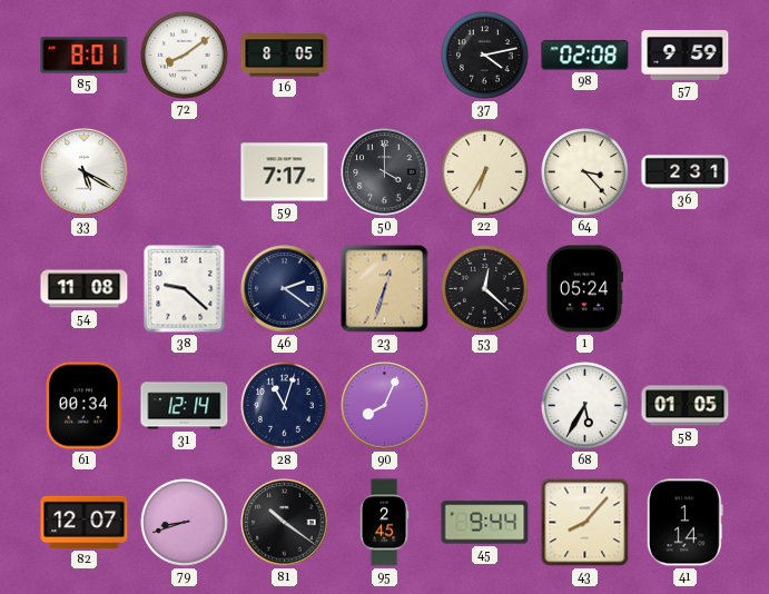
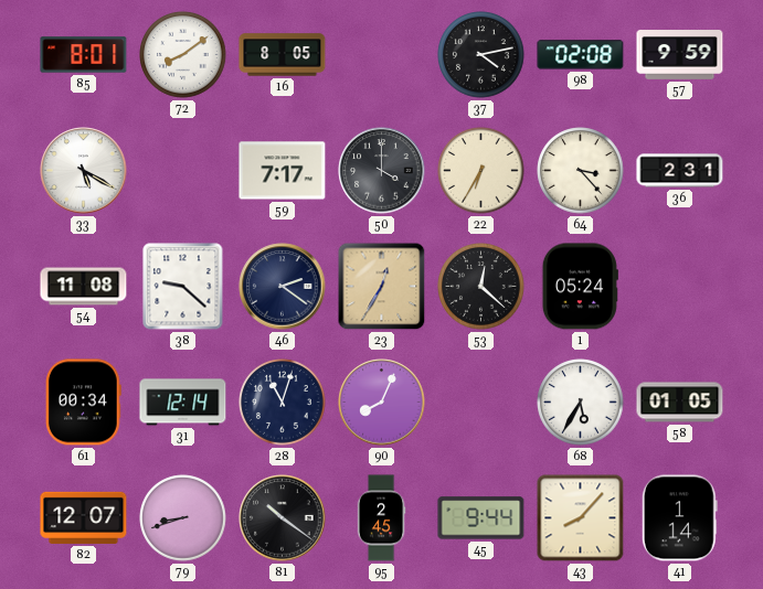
23: 12:33 -> 12:35 (382, 287)
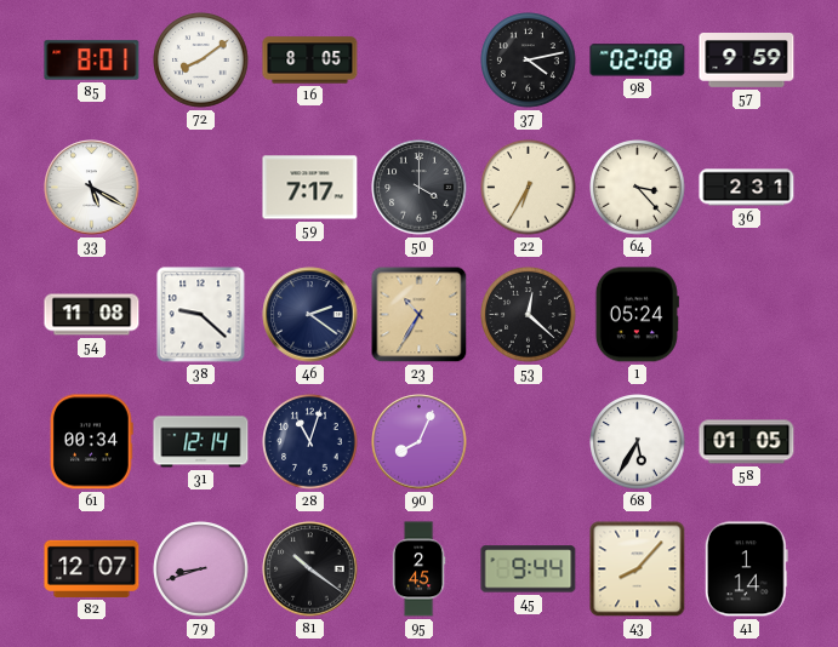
23: 12:35 -> 10:35 (420, 315)
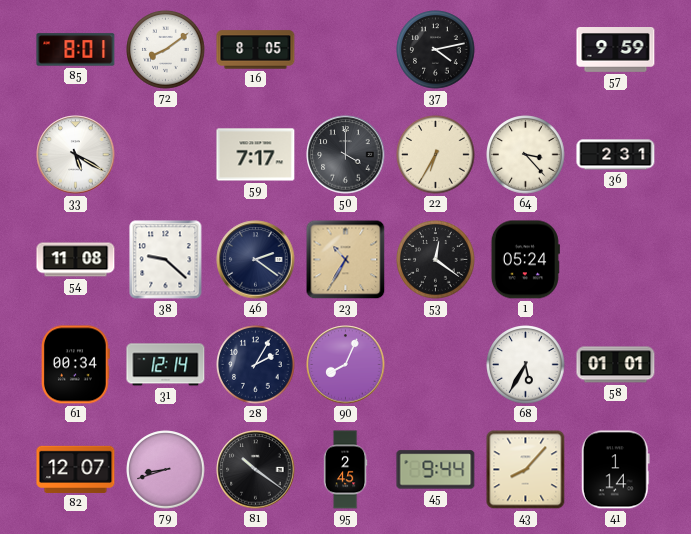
98: 02:08 -> none (638, 61)
53: 12:22 -> 12:21 (436, 260)
28: 11:03 -> 2:05 (256, 365)
58: 01:05 -> 01:01 (616, 365)
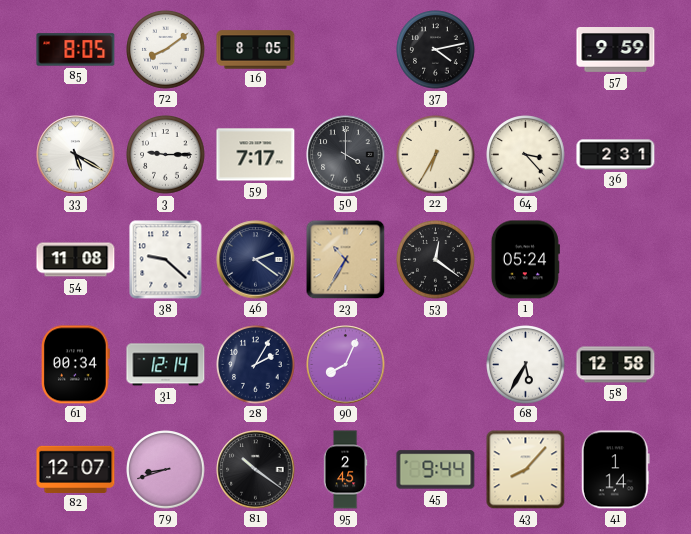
85: 8:01 -> 8:05 (76, 50)
3: none -> 9:15 (166, 155)
58: 01:01 -> 12:58 (616, 365)
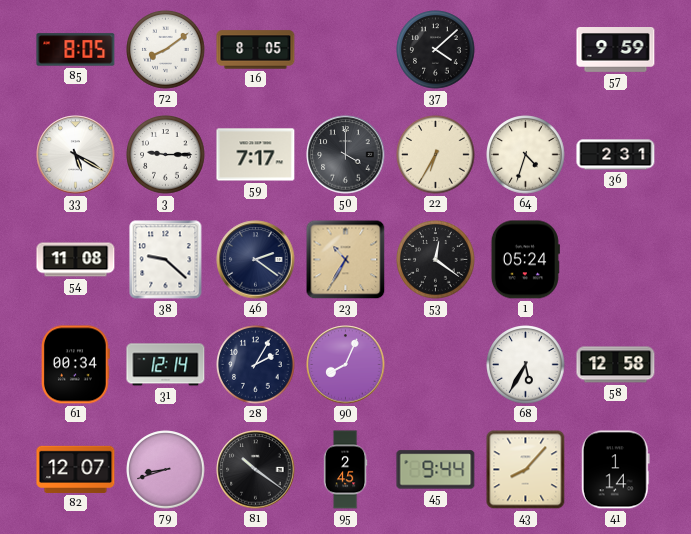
37: 4:13 -> 4:08 (436, 50)
64: 3:23 -> 4:33 (526, 155)
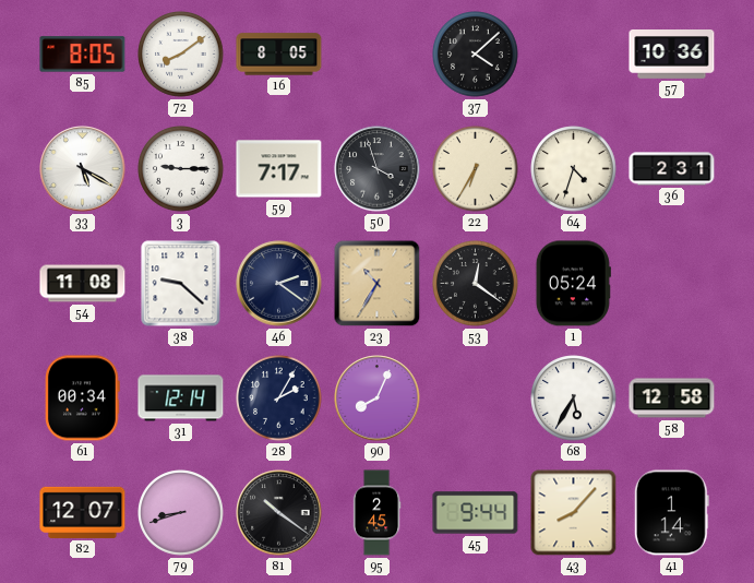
57: 9:59 -> 10:36 (672, 55)
50: 4:00 -> 3:57 (378, 169)
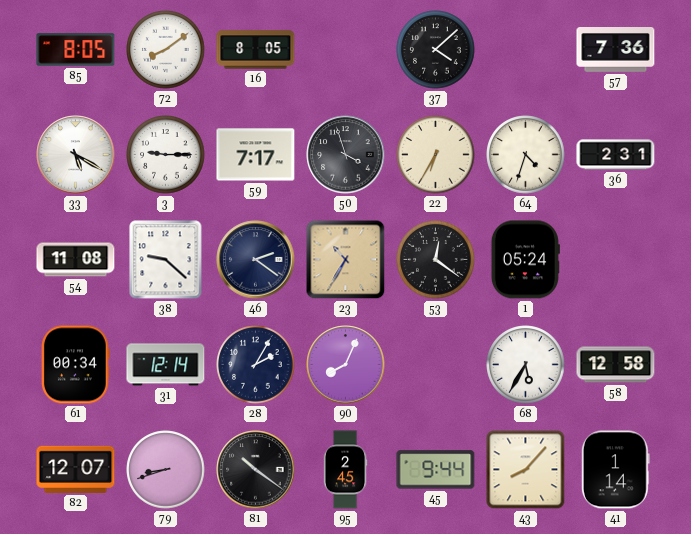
57: 10:36 -> 7:36 (616, 50)
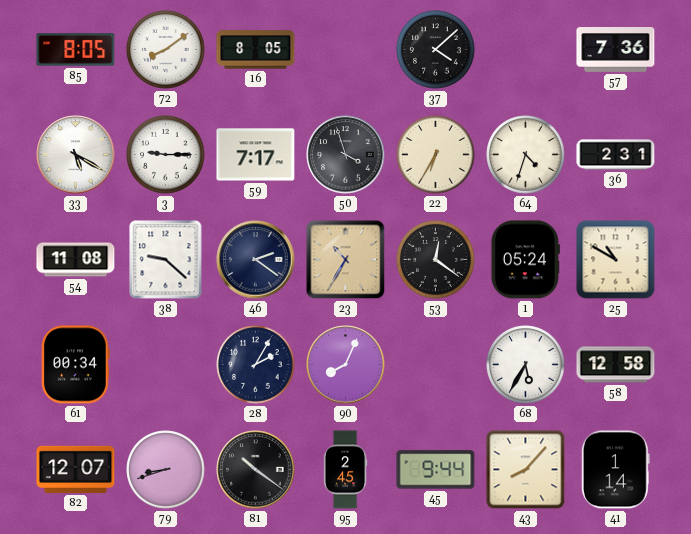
25: none -> 10:50 (616, 260)
31: 12:14 -> none (166, 365)
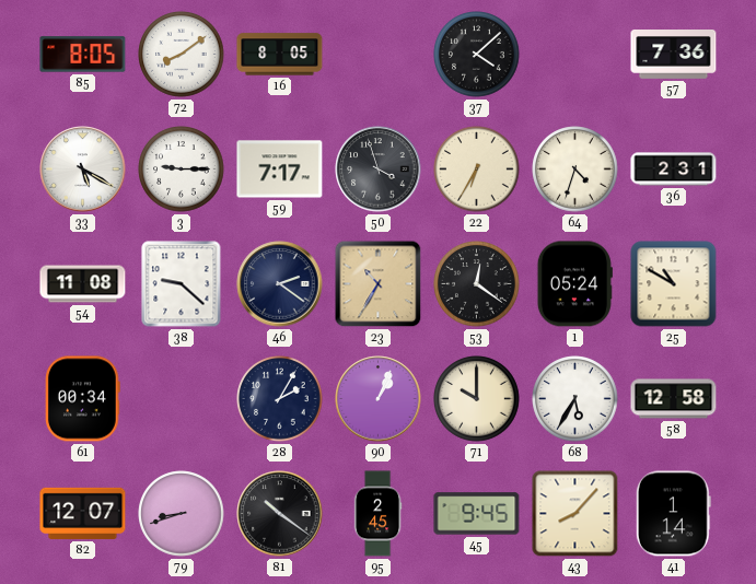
90: 8:04 -> 1:04 (379, 399)
71: none -> 10:00 (477, 399)
45: 9:44 -> 9:45 (477, 514)
